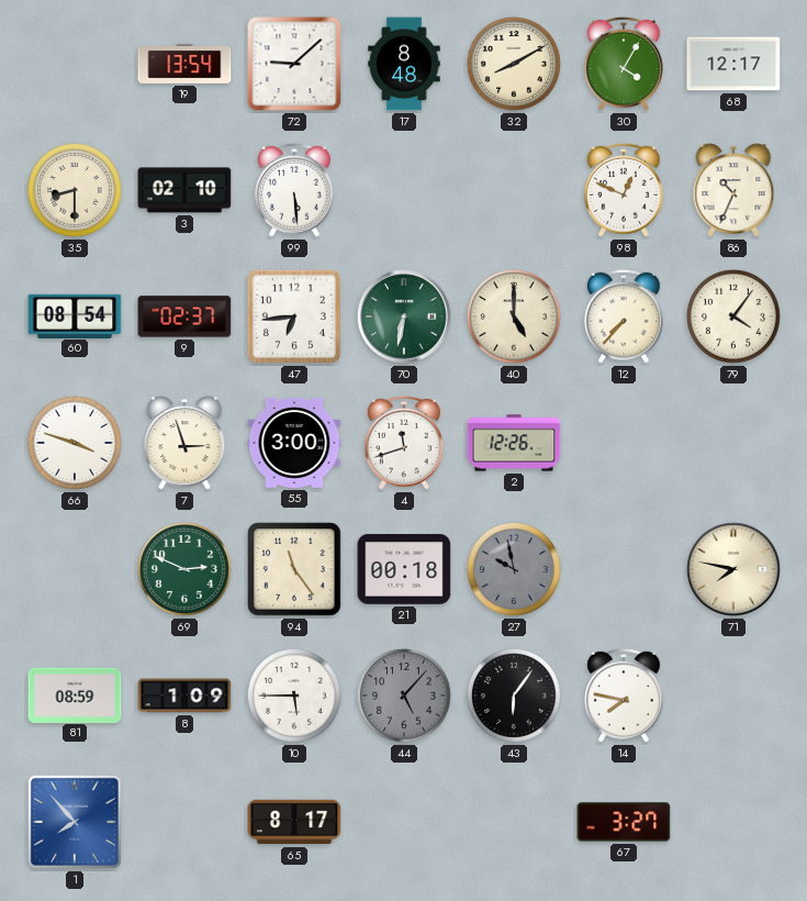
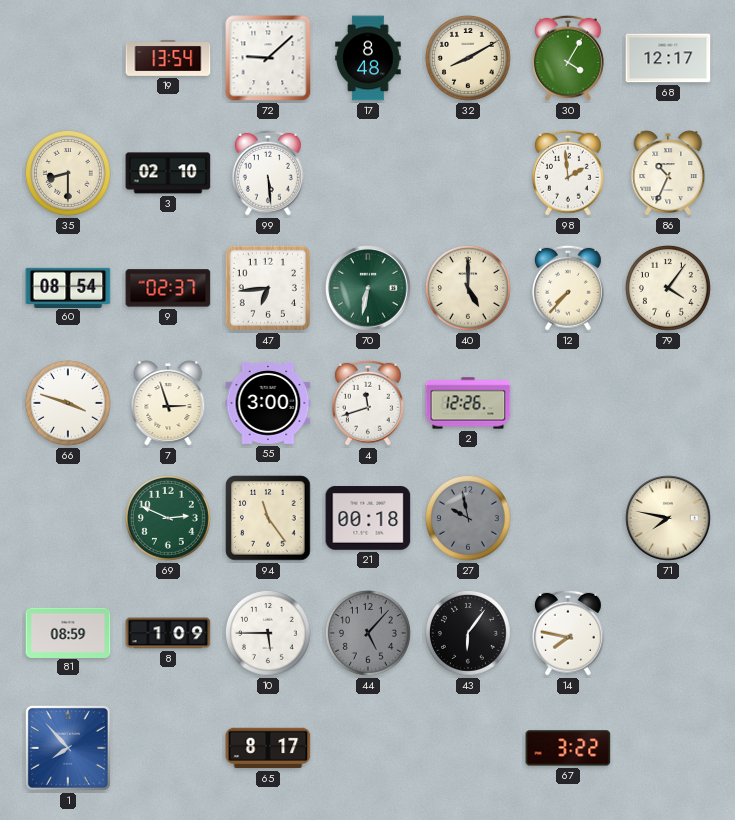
98: 12:49 -> 1:59 (568, 173)
67: 3:27 -> 3:22 (568, 748)
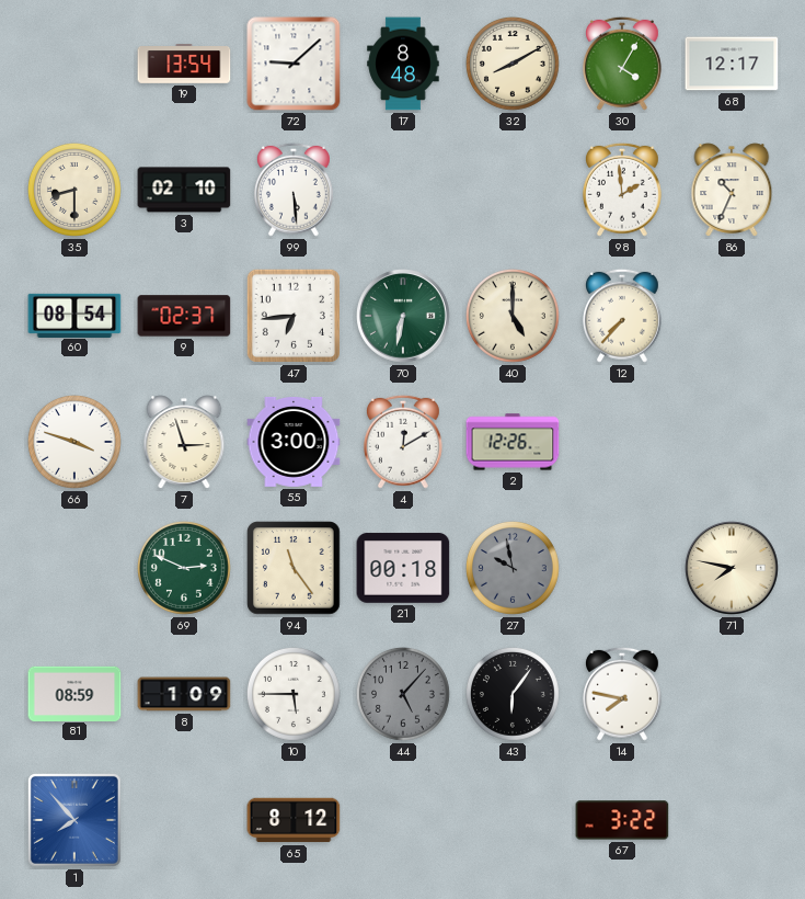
79: 4:06 -> none (668, 288)
4: 11:42 -> 12:10 (403, 442)
65: 8:17 -> 8:12 (294, 820)
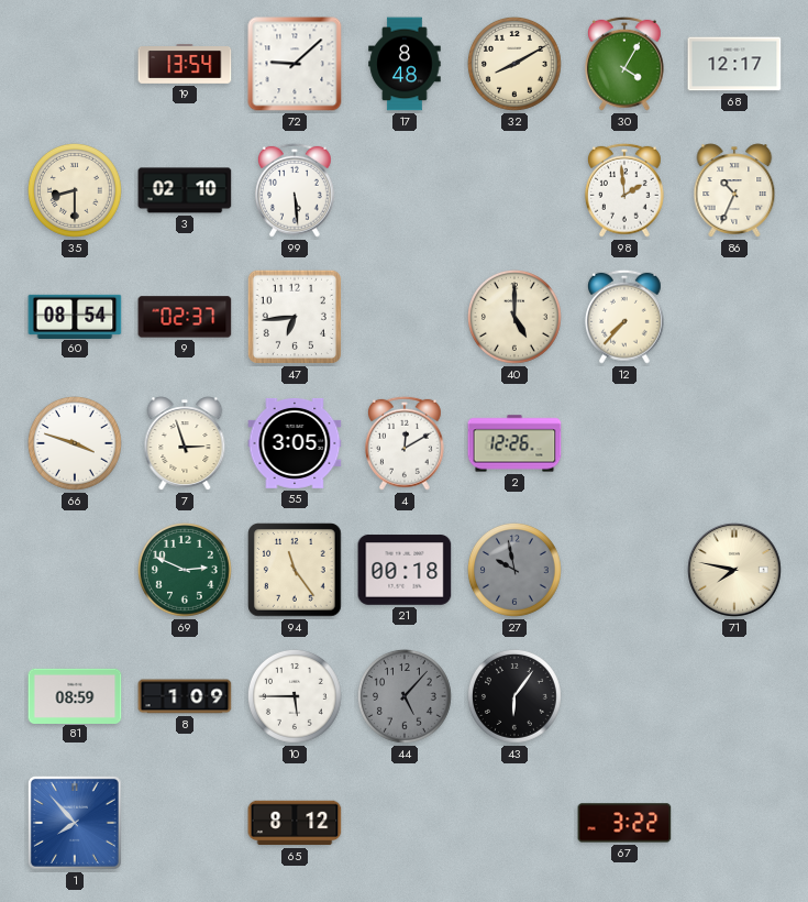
70: 6:32 -> none (403, 316)
55: 3:00 -> 3:05 (295, 444)
14: 7:47 -> none (622, 694)
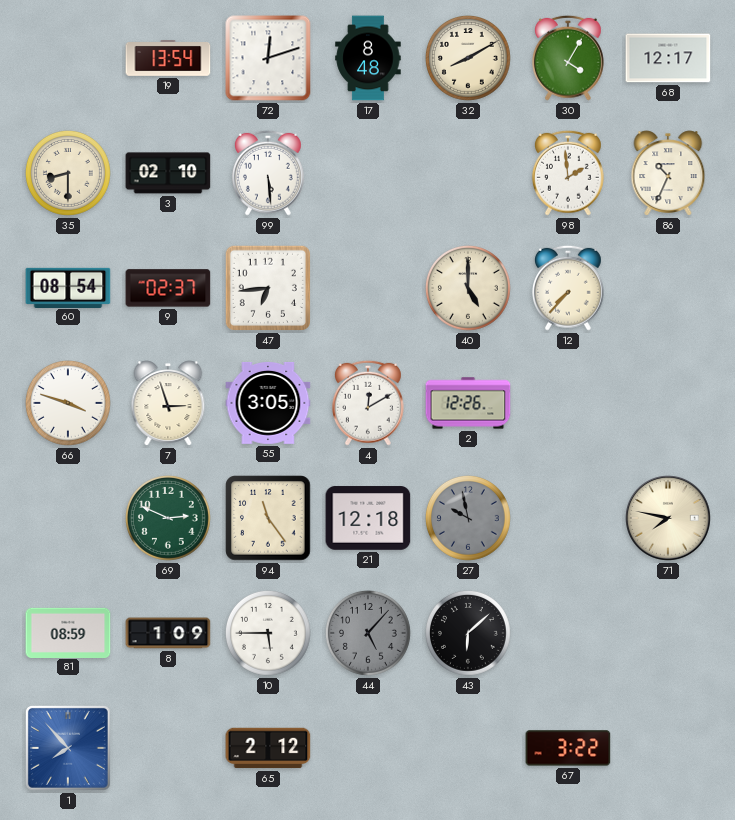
72: 9:08 -> 12:12 (268, 58)
21: 00:18 -> 12:18 (368, 518)
43: 6:06 -> 6:08 (468, 633)
65: 8:12 -> 2:12 (268, 748)
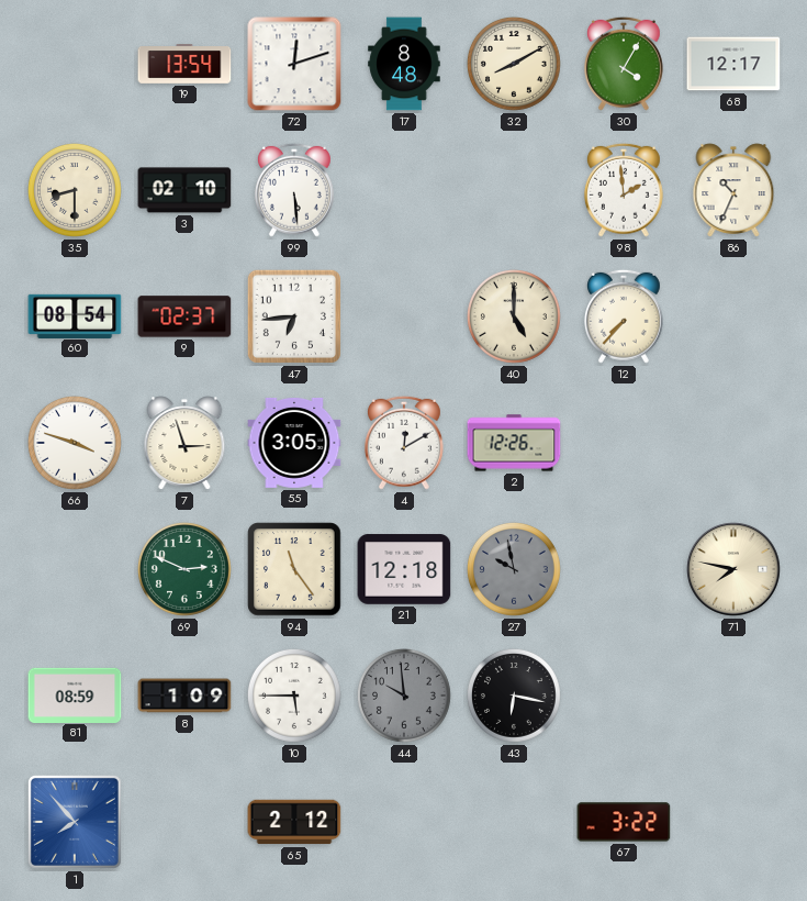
44: 5:07 -> 9:59 (404, 696)
43: 6:08 -> 6:17 (514, 696)
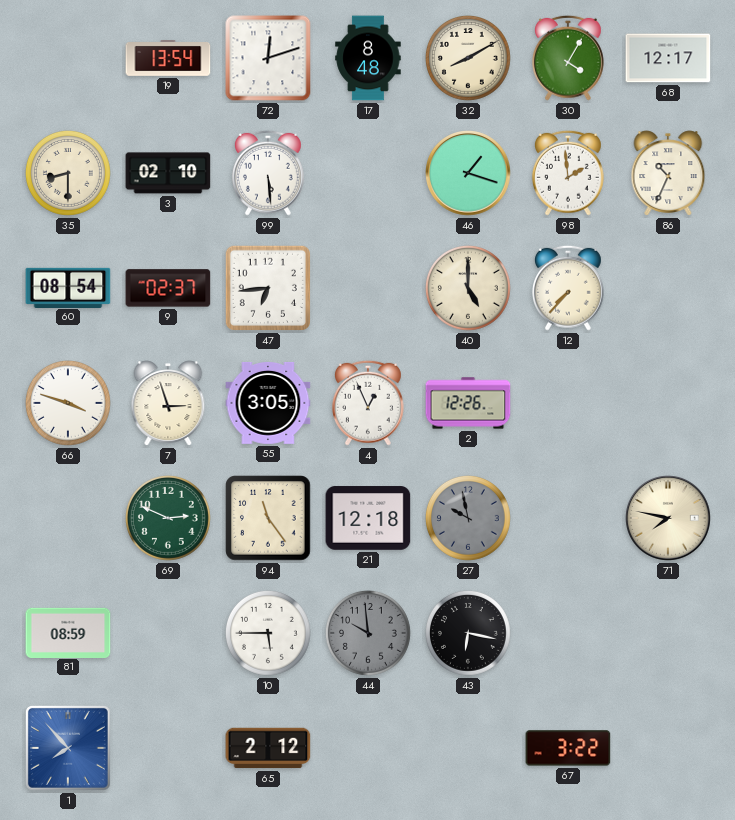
46: none -> 1:18 (468, 173)
4: 12:10 -> 12:56 (368, 403)
8: 1:09 -> none (184, 696)
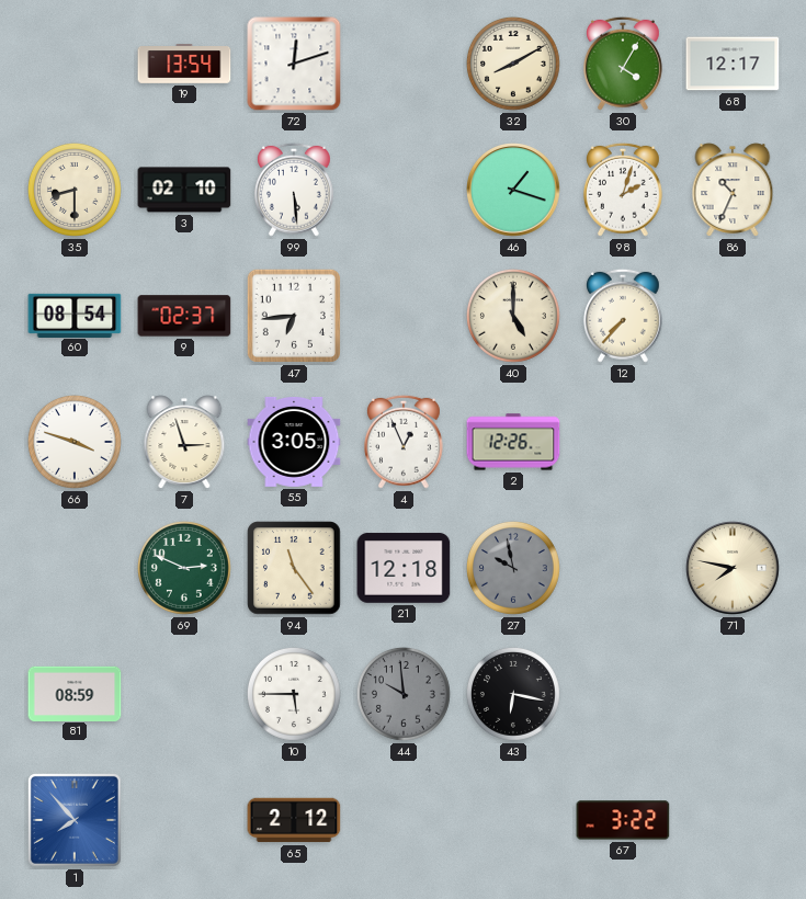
17: 8:48 -> none (368, 58)
98: 1:59 -> 2:03 (623, 190)
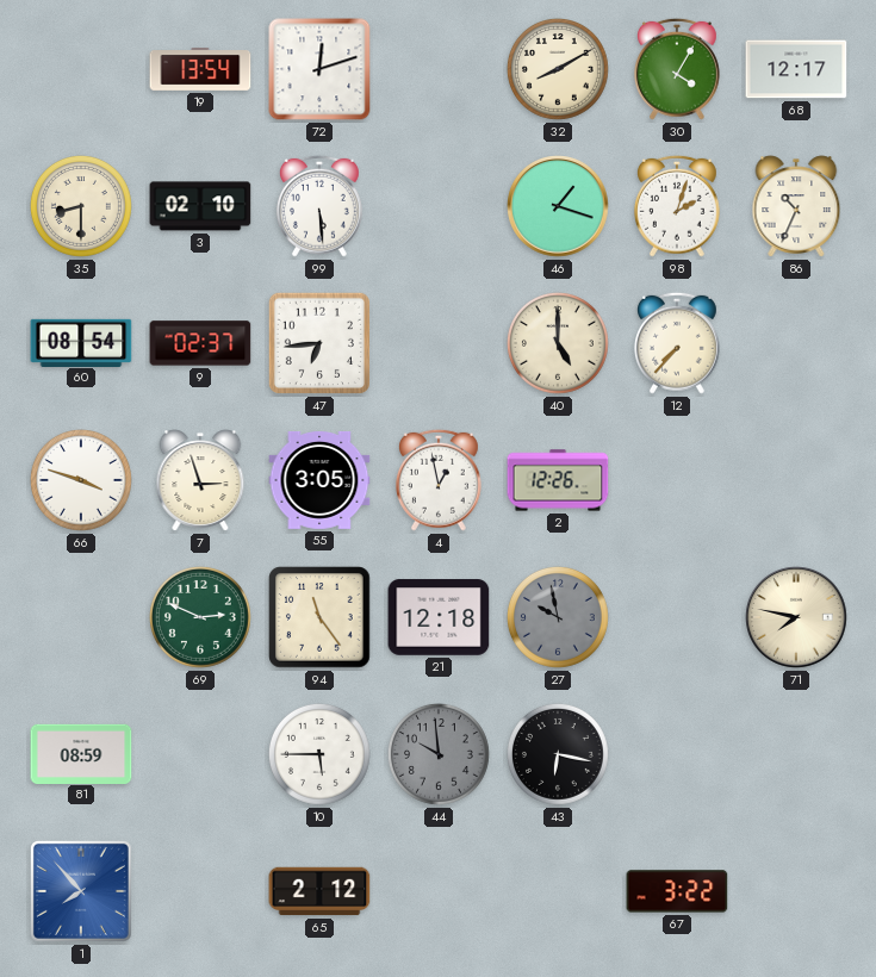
4: 12:56 -> 12:58 (439, 480)
